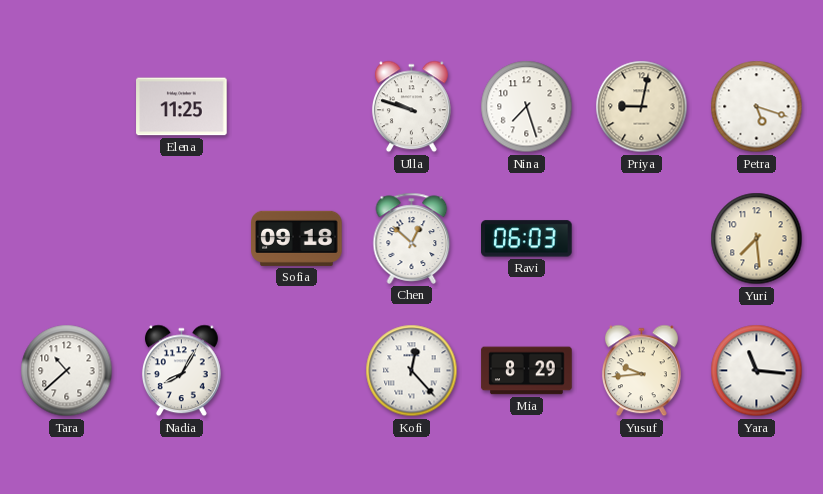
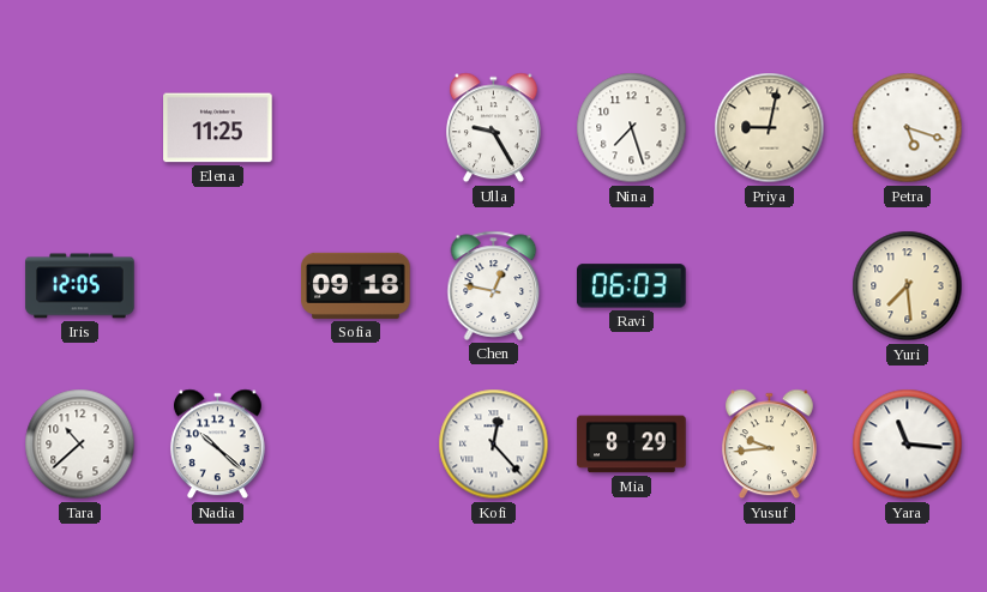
Ulla: 9:48 -> 9:25 (493, 128)
Iris: none -> 12:05 (80, 286)
Chen: 12:52 -> 12:47 (494, 285)
Nadia: 8:05 -> 10:22 (217, 445)
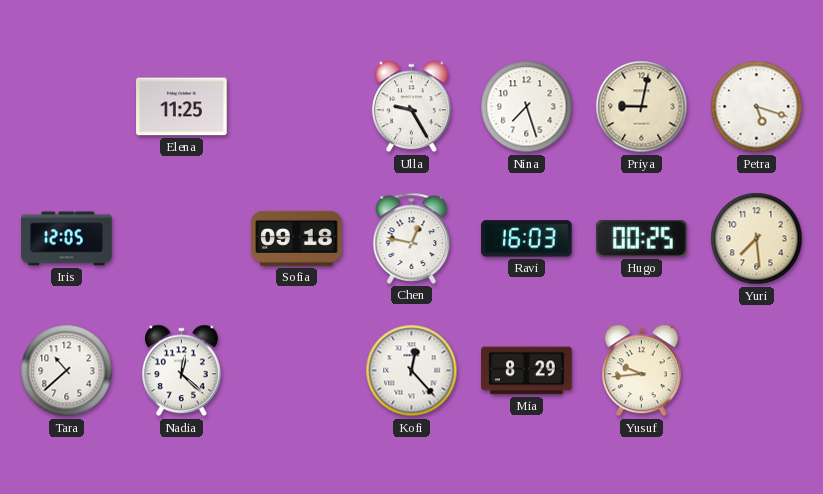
Ravi: 06:03 -> 16:03 (527, 239)
Hugo: none -> 00:25 (642, 239)
Nadia: 10:22 -> 12:22 (181, 371)
Yara: 11:16 -> none (908, 445)
